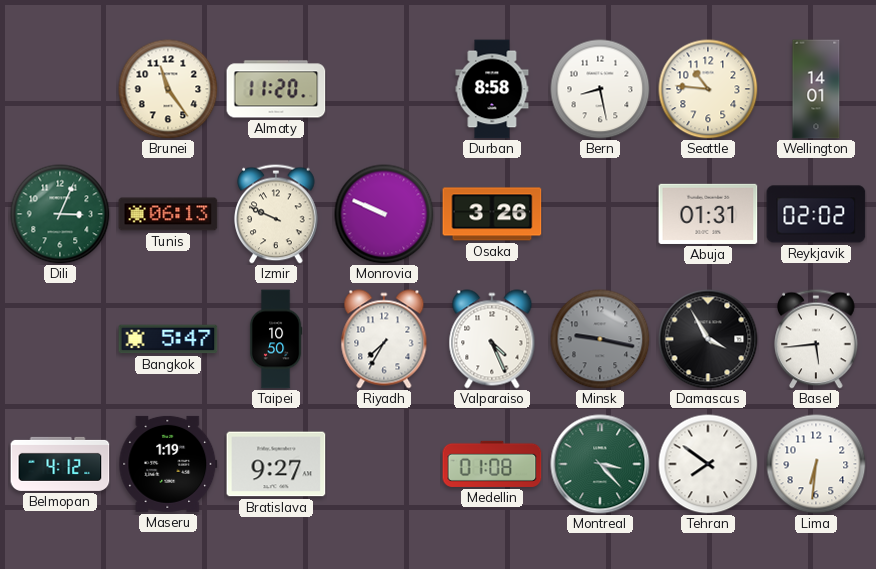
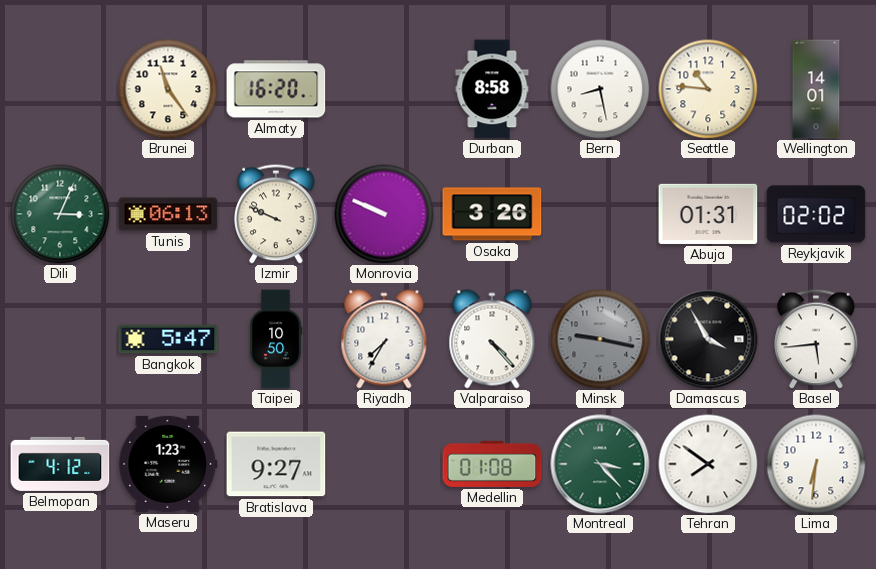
Almaty: 11:20 -> 16:20 (276, 89)
Valparaiso: 4:26 -> 4:23 (492, 339)
Maseru: 1:19 -> 1:23 (168, 464)
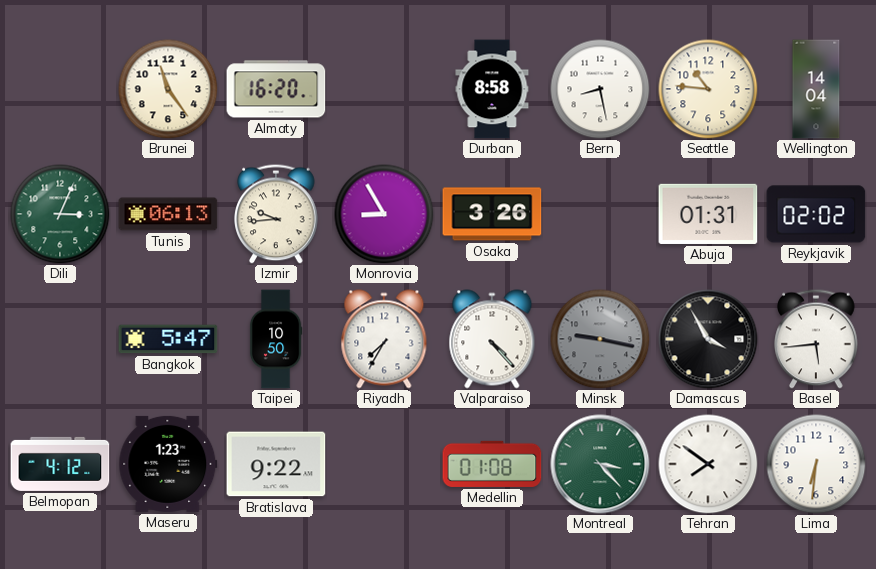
Wellington: 14:01 -> 14:04 (816, 89)
Izmir: 9:49 -> 9:44 (276, 214)
Monrovia: 9:49 -> 8:55 (384, 214)
Bratislava: 9:27 -> 9:22 (276, 464)
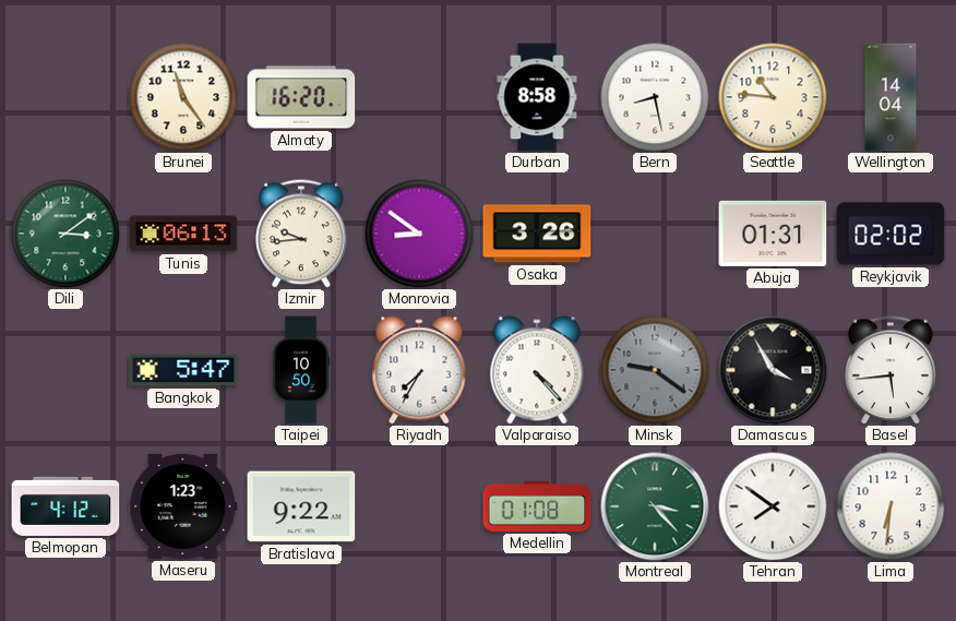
Dili: 3:04 -> 3:09 (65, 234)
Monrovia: 8:55 -> 8:51 (419, 234)
Minsk: 9:17 -> 9:21 (655, 370)
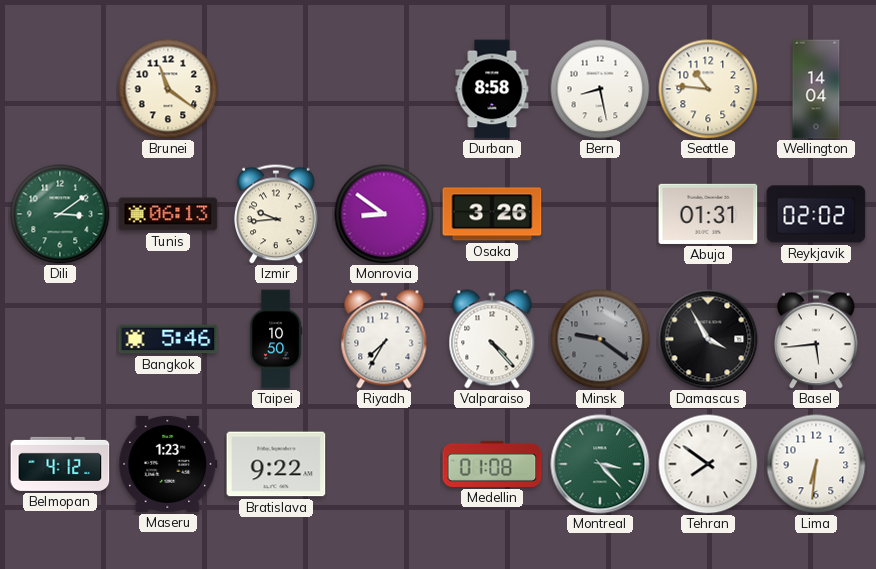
Brunei: 11:24 -> 11:21 (168, 89)
Almaty: 16:20 -> none (301, 97)
Bangkok: 5:47 -> 5:46 (168, 339)
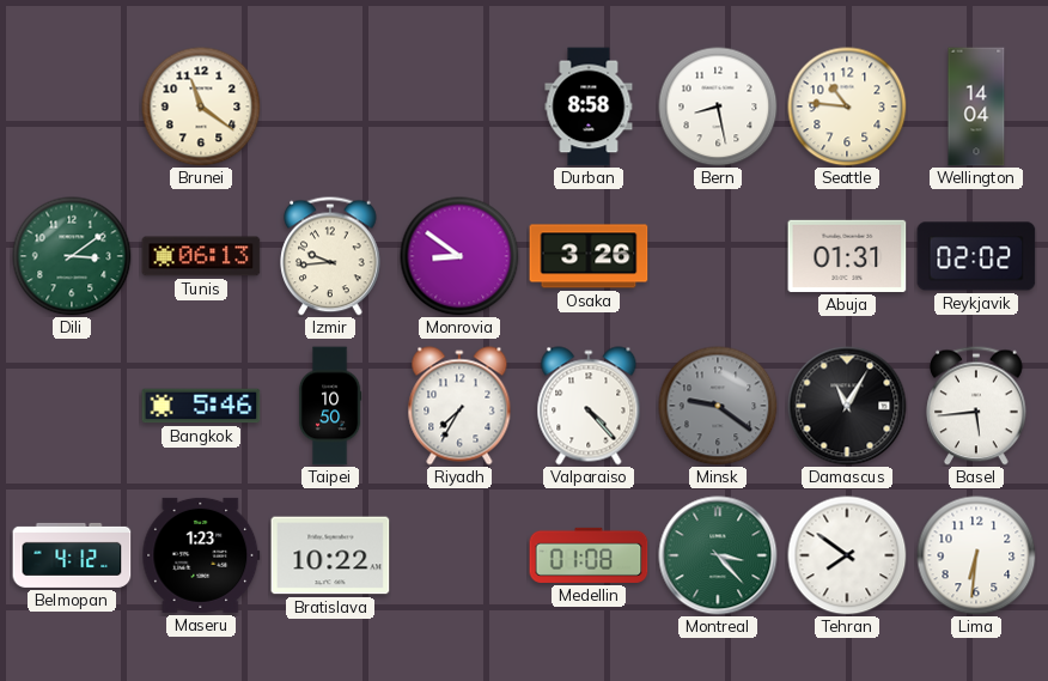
Damascus: 3:55 -> 11:05 (847, 406)
Bratislava: 9:22 -> 10:22 (330, 555)
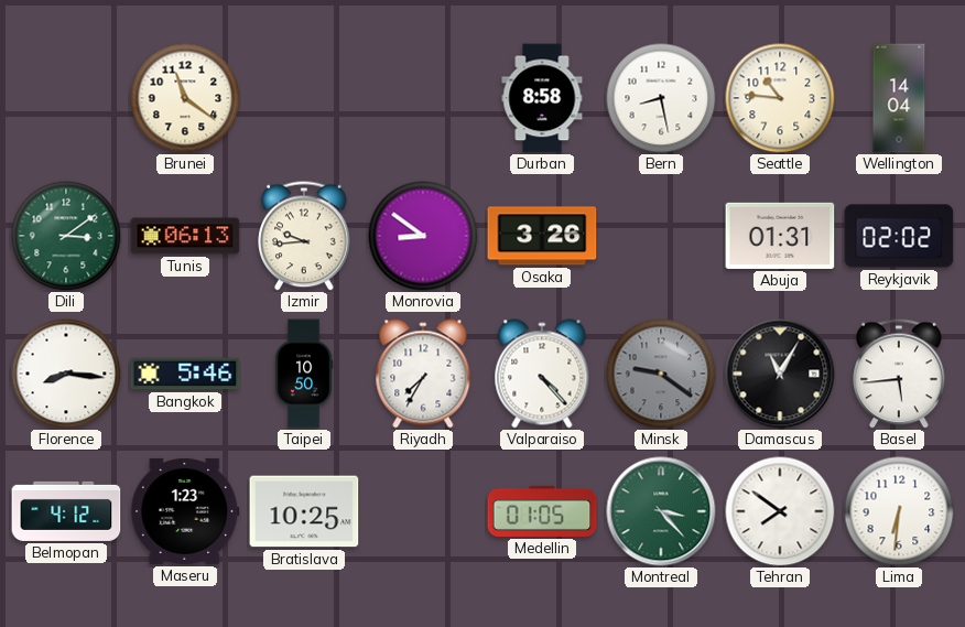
Florence: none -> 8:16 (66, 374)
Bratislava: 10:22 -> 10:25 (304, 511)
Medellin: 01:08 -> 01:05 (542, 511)
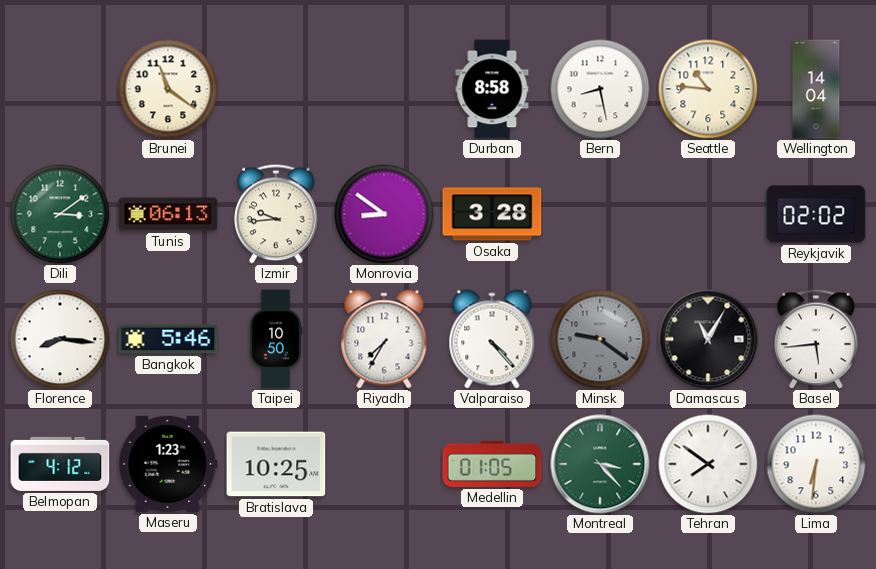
Osaka: 3:26 -> 3:28 (492, 214)
Abuja: 01:31 -> none (780, 236)
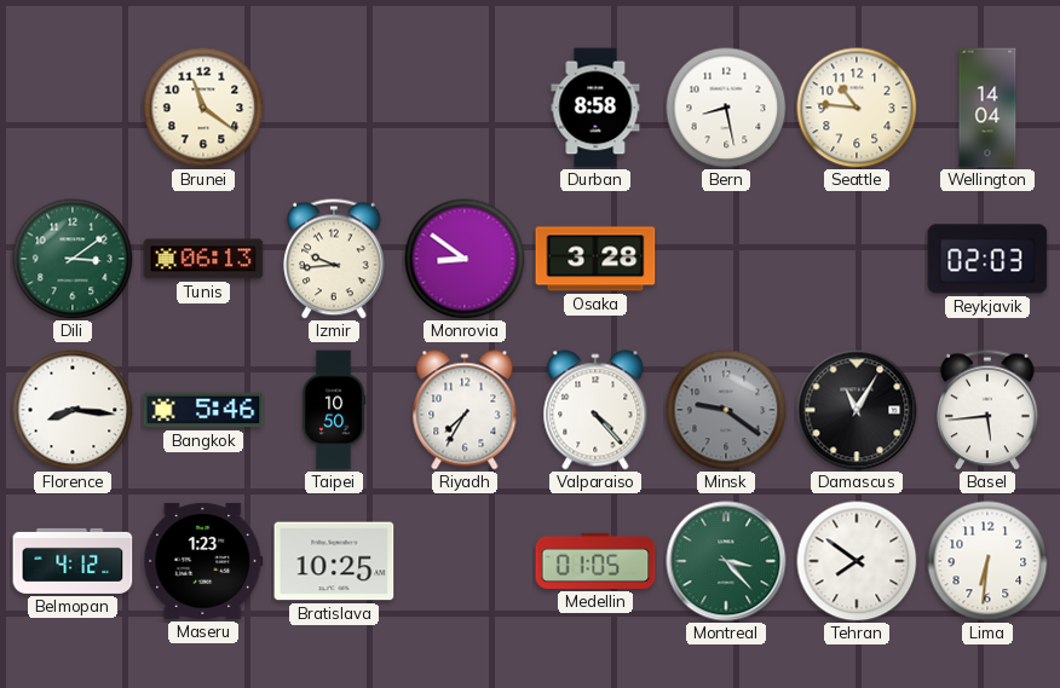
Reykjavik: 02:02 -> 02:03 (987, 259)
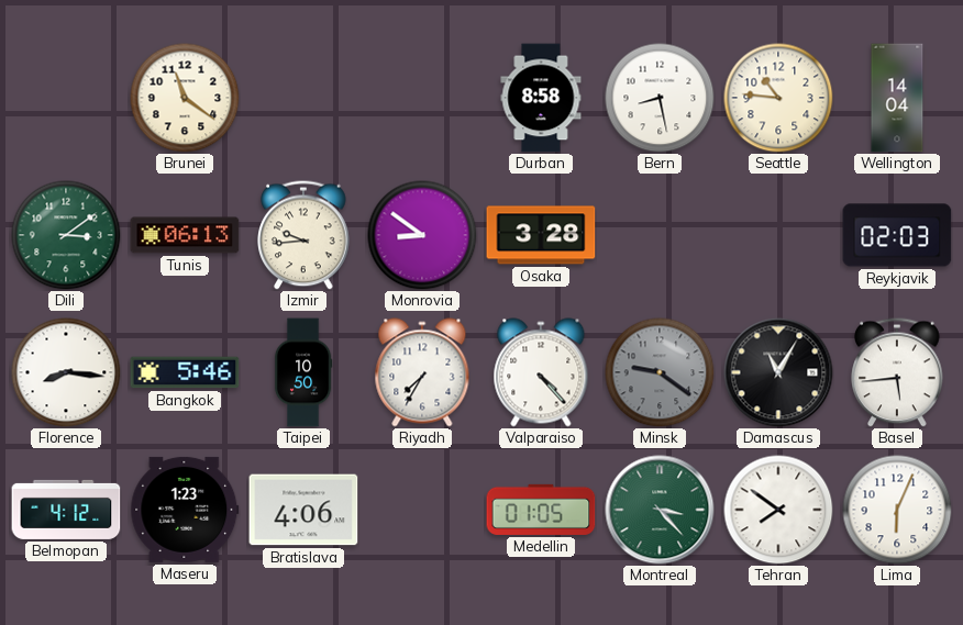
Bratislava: 10:25 -> 4:06 (303, 510)
Lima: 6:31 -> 6:04 (897, 510)
